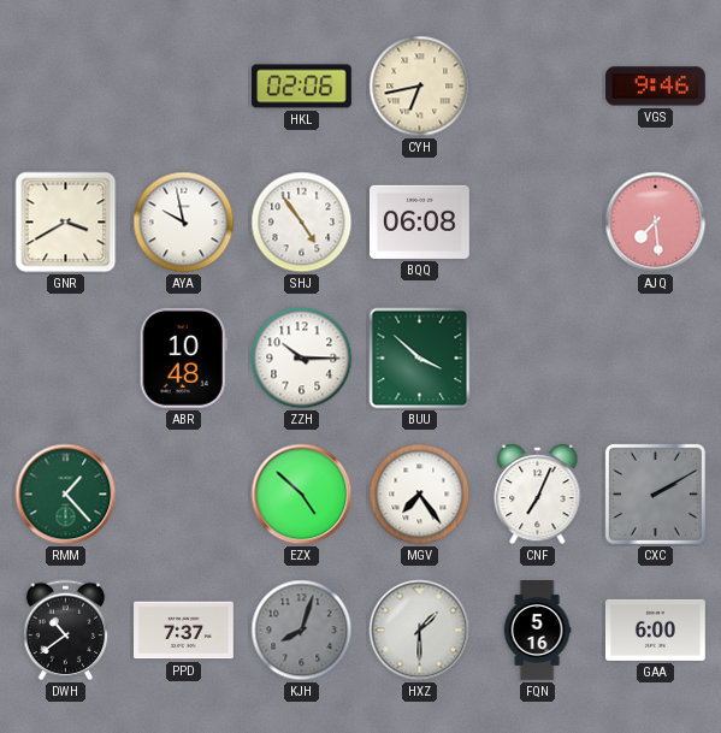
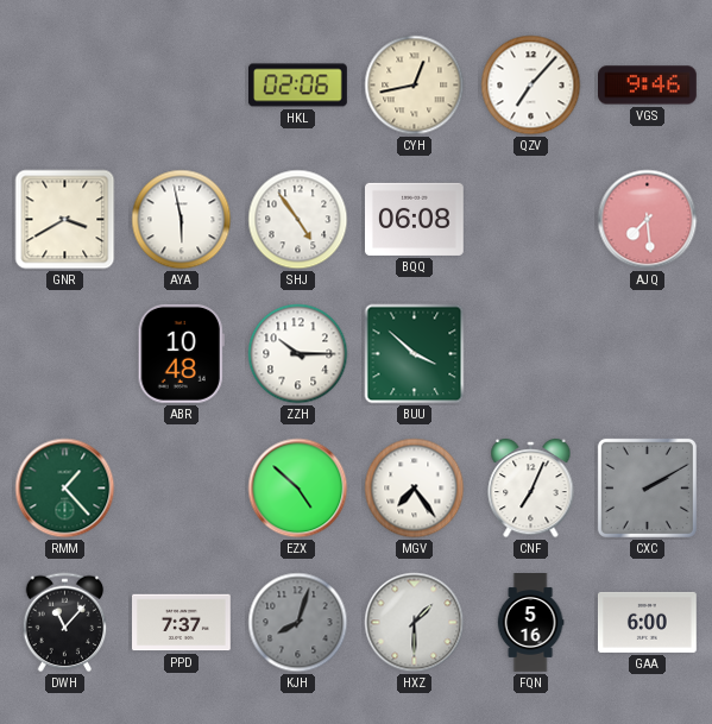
CYH: 6:43 -> 12:43 (415, 86)
QZV: none -> 7:07 (531, 86)
AYA: 9:58 -> 5:58 (182, 220)
DWH: 10:39 -> 11:07 (65, 623)
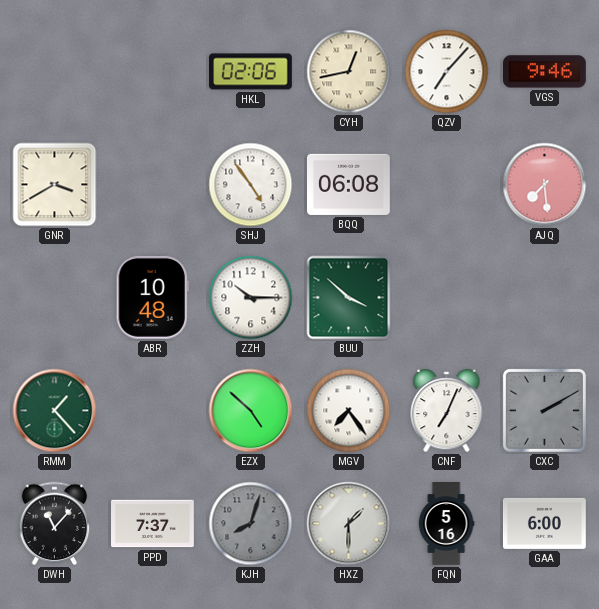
AYA: 5:58 -> none (182, 220)
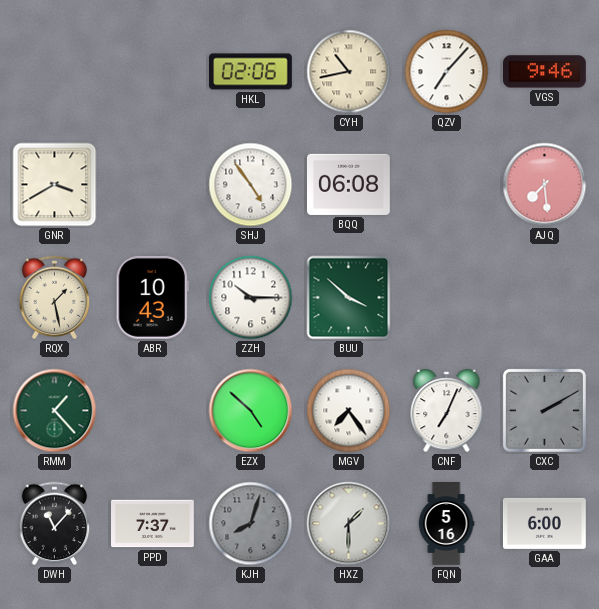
CYH: 12:43 -> 10:43 (349, 72)
RQX: none -> 1:28 (55, 298)
ABR: 10:48 -> 10:43 (152, 297)
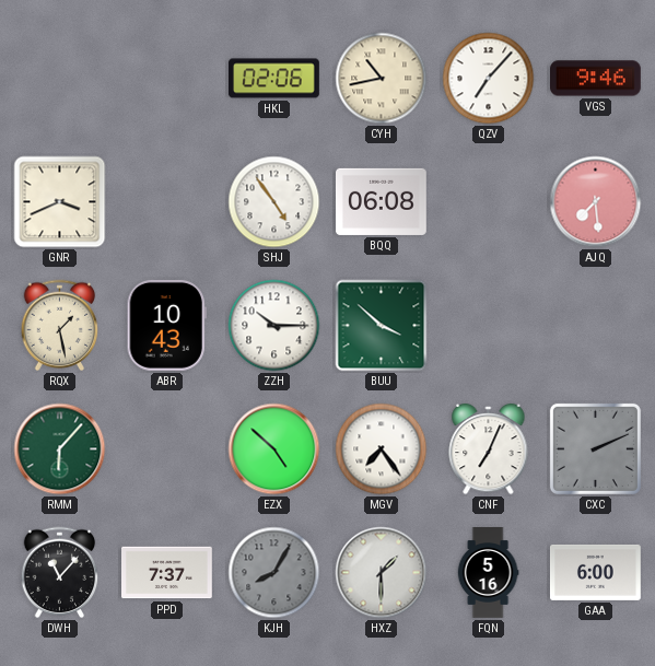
GNR: 3:40 -> 3:41 (60, 202)
RMM: 1:23 -> 6:07 (60, 449)
CXC: 2:10 -> 2:11 (595, 448)
KJH: 8:03 -> 8:05 (274, 573)
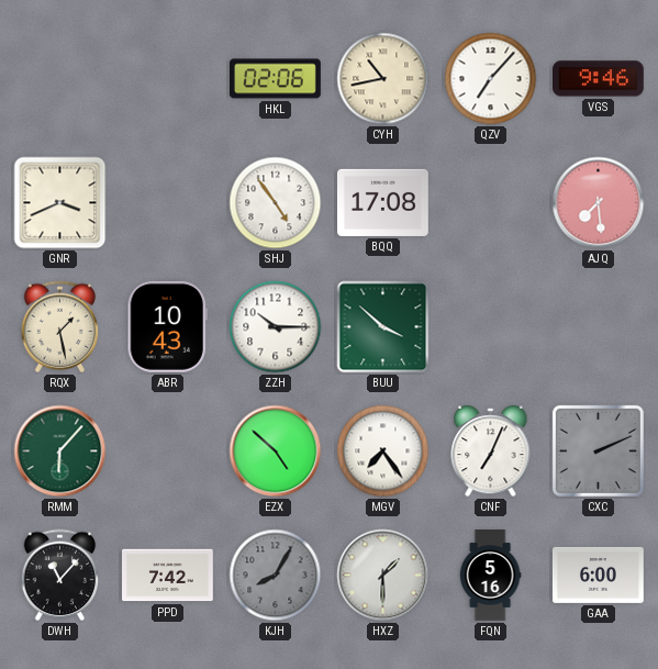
BQQ: 06:08 -> 17:08 (383, 202)
PPD: 7:37 -> 7:42 (168, 576)
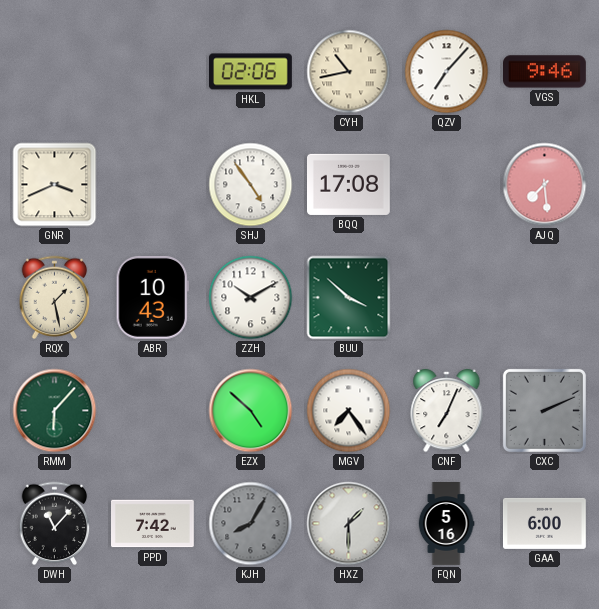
ZZH: 10:15 -> 10:10 (251, 298)
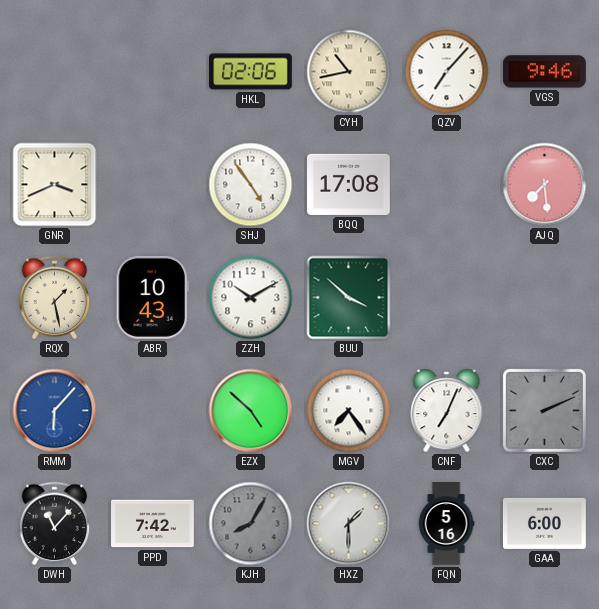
RMM dial: green -> blue (55, 411)
